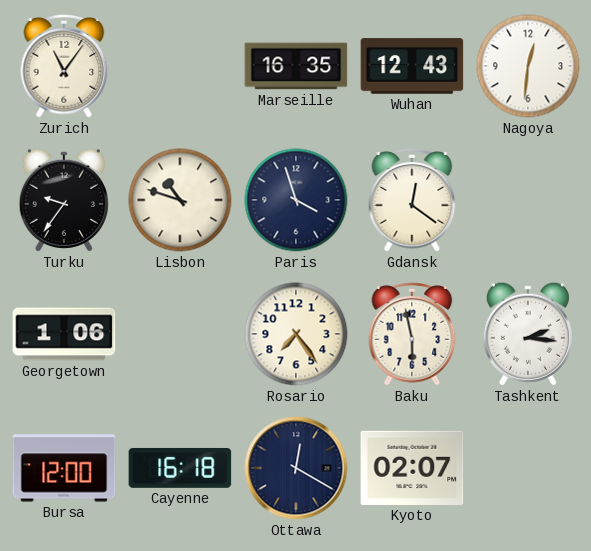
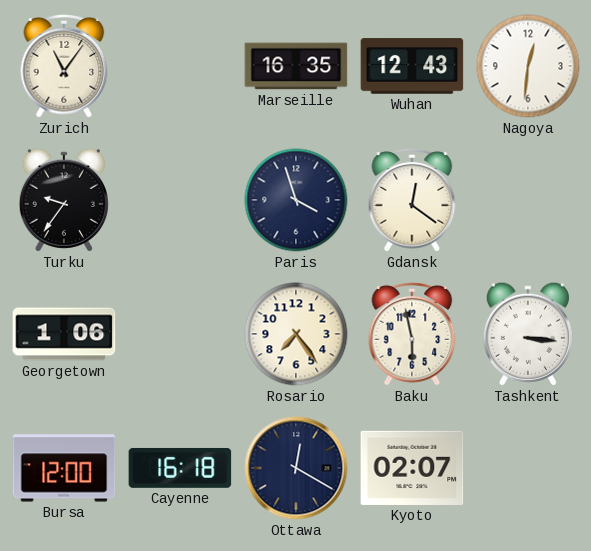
Lisbon: 10:48 -> none (180, 200)
Tashkent: 2:16 -> 3:16 (528, 334)
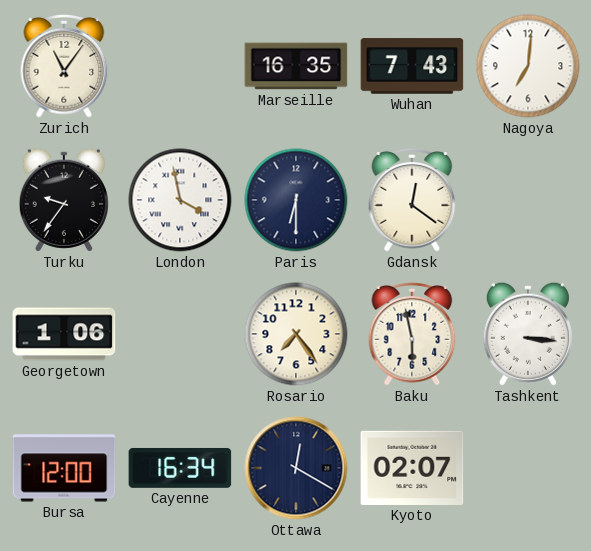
Wuhan: 12:43 -> 7:43 (412, 66)
Nagoya: 12:31 -> 7:01 (528, 66)
London: none -> 3:58 (180, 200)
Paris: 3:57 -> 6:30 (296, 200)
Cayenne: 16:18 -> 16:34 (180, 468)
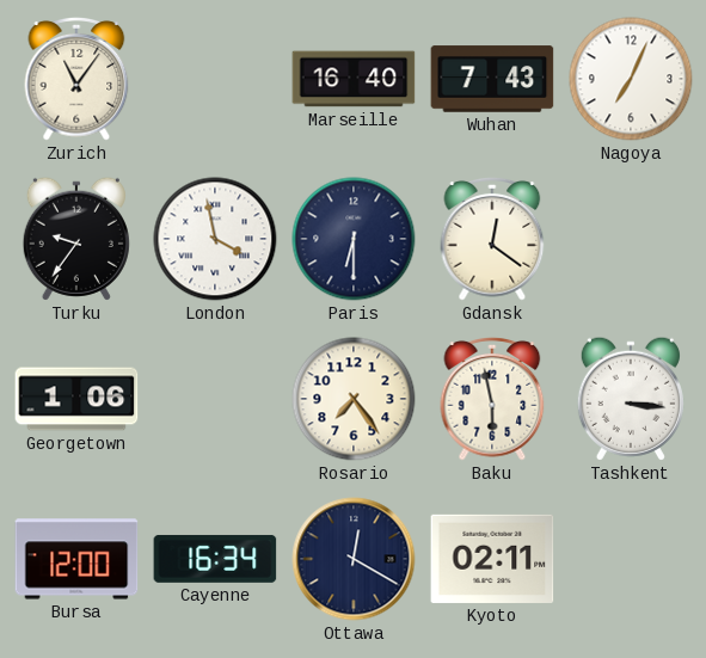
Marseille: 16:35 -> 16:40 (354, 79)
Nagoya: 7:01 -> 7:04 (631, 79)
Kyoto: 02:07 -> 02:11 (492, 559)
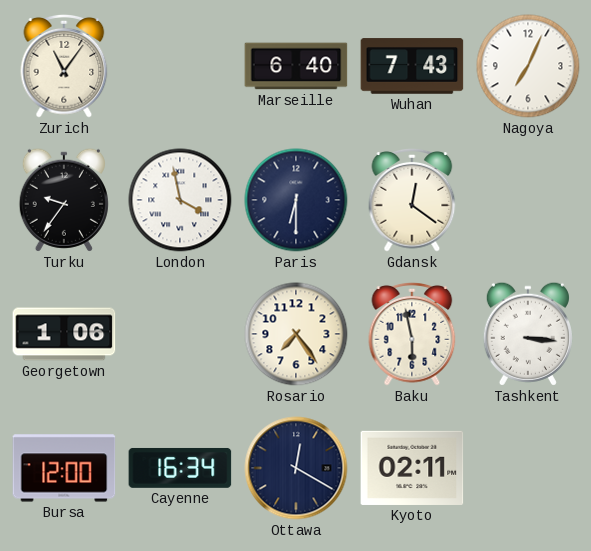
Marseille: 16:40 -> 6:40 (296, 66)
